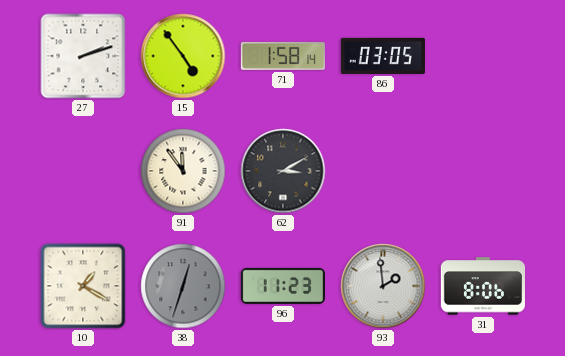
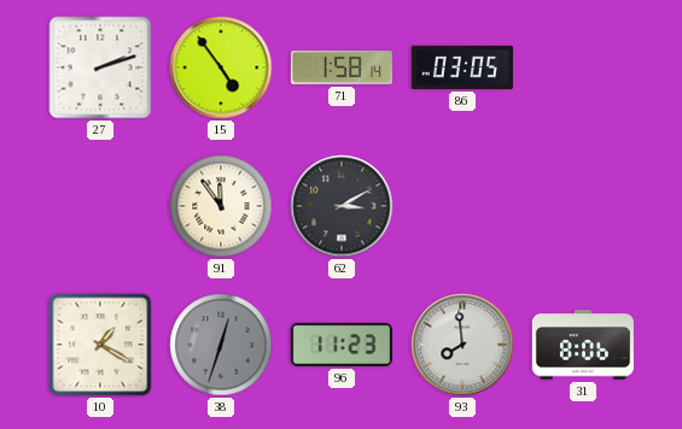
93: 1:59 -> 7:59 (462, 345)
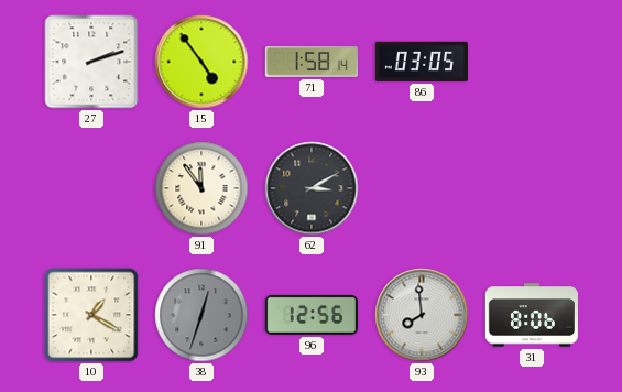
96: 11:23 -> 12:56 (310, 315)
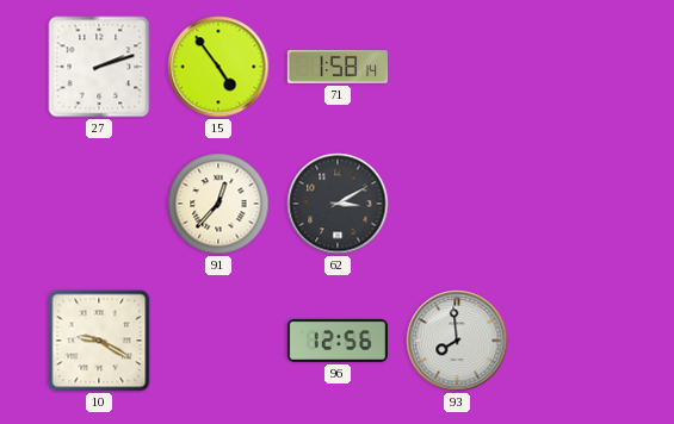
86: 03:05 -> none (422, 62)
91: 11:54 -> 12:37 (218, 204)
10: 1:20 -> 9:20 (99, 341)
38: 12:33 -> none (201, 315)
31: 8:06 -> none (532, 315)
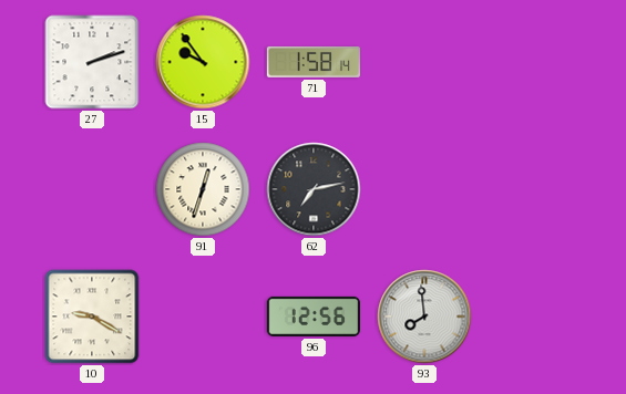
15: 4:54 -> 9:54 (203, 62)
91: 12:37 -> 12:33 (203, 189)
62: 3:10 -> 7:13 (314, 189)
